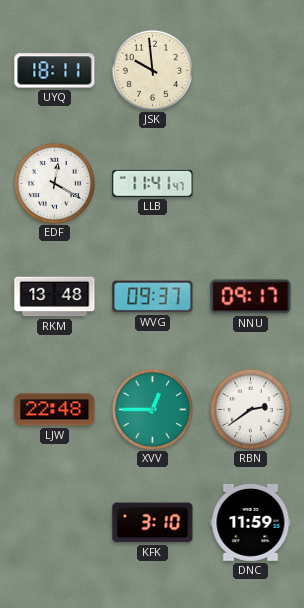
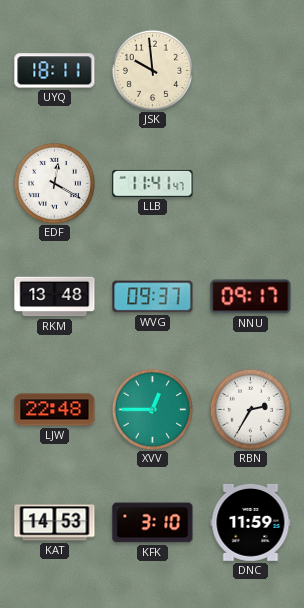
RBN: 2:39 -> 2:35 (250, 409)
KAT: none -> 14:53 (55, 523)
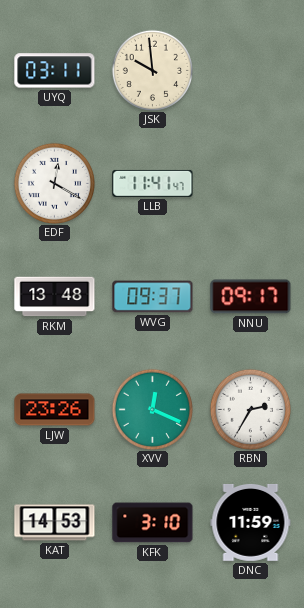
UYQ: 18:11 -> 03:11 (55, 71)
LJW: 22:48 -> 23:26 (55, 410)
XVV: 12:45 -> 12:19 (152, 409)
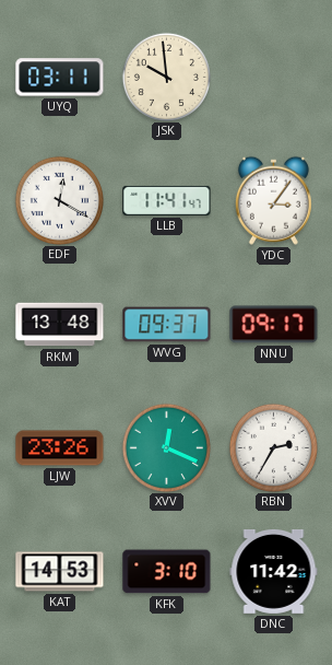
YDC: none -> 3:06 (273, 200)
DNC: 11:59 -> 11:42 (274, 571)
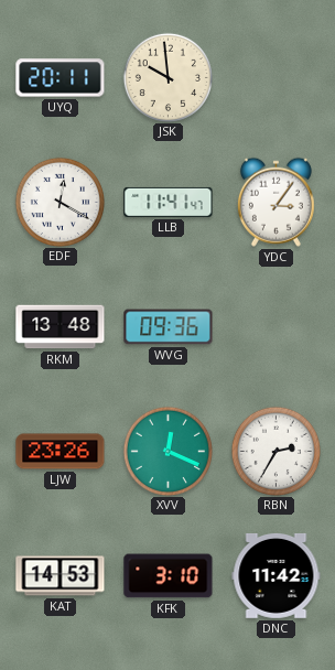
UYQ: 03:11 -> 20:11 (61, 78)
WVG: 09:37 -> 09:36 (169, 327)
NNU: 09:17 -> none (274, 325)
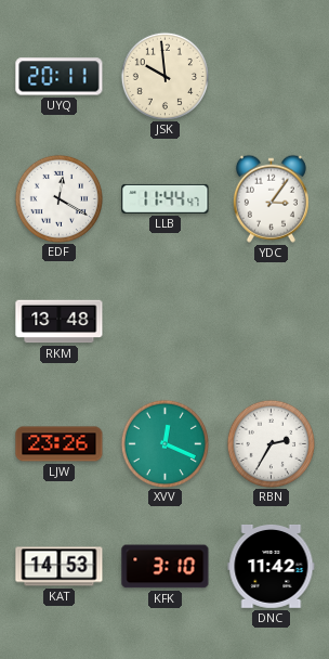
LLB: 11:41 -> 11:44 (166, 198)
WVG: 09:36 -> none (169, 327)
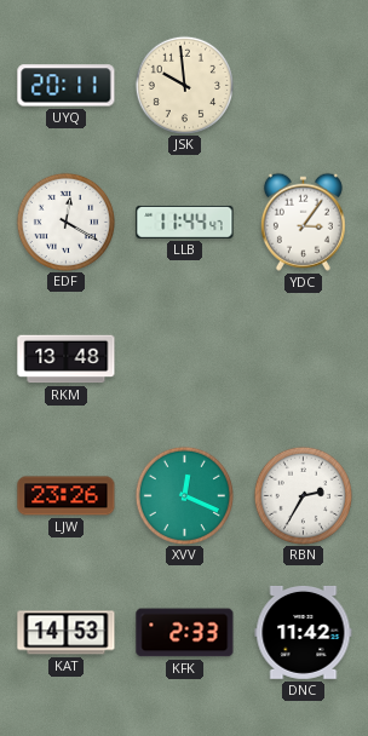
KFK: 3:10 -> 2:33 (185, 633)
